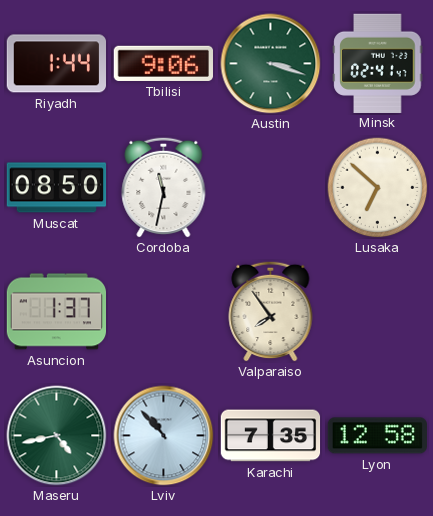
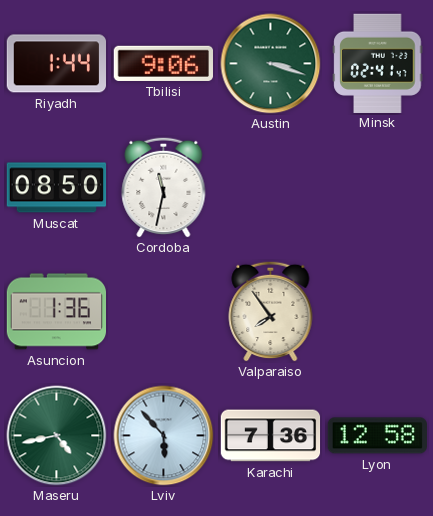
Lusaka: 6:52 -> none (378, 188)
Asuncion: 1:37 -> 1:36 (57, 312)
Lviv: 10:53 -> 5:53 (164, 436)
Karachi: 7:35 -> 7:36 (271, 436)
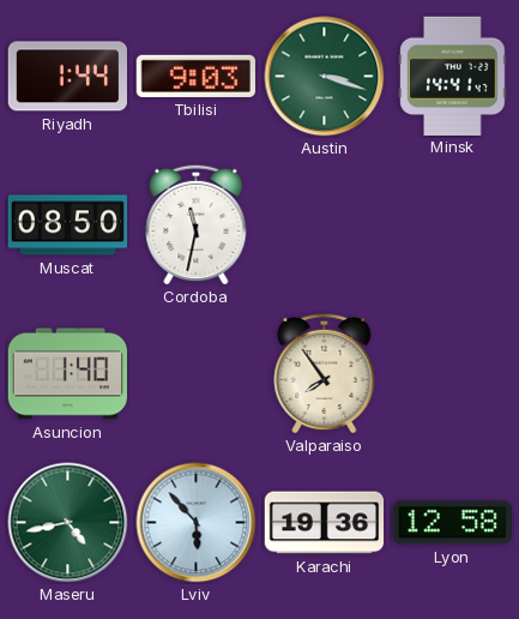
Tbilisi: 9:06 -> 9:03 (195, 76)
Minsk: 02:41 -> 14:41 (453, 76)
Asuncion: 1:36 -> 1:40 (68, 374)
Karachi: 7:36 -> 19:36 (325, 523)
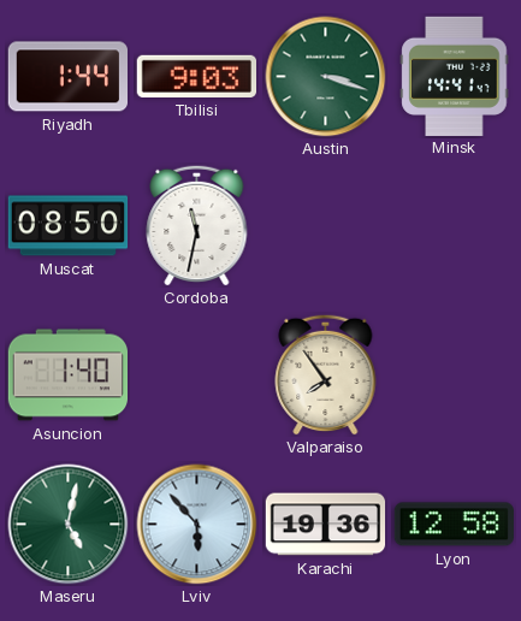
Maseru: 4:43 -> 5:02 (69, 525)
